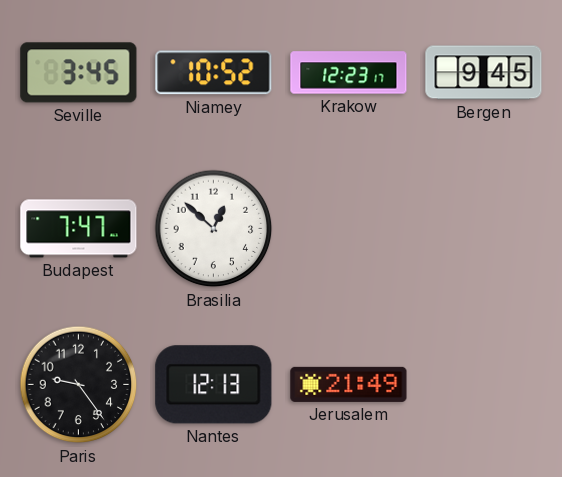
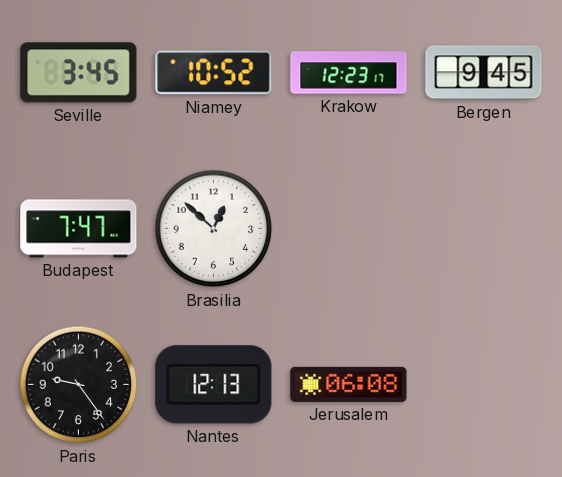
Jerusalem: 21:49 -> 06:08 (349, 384)
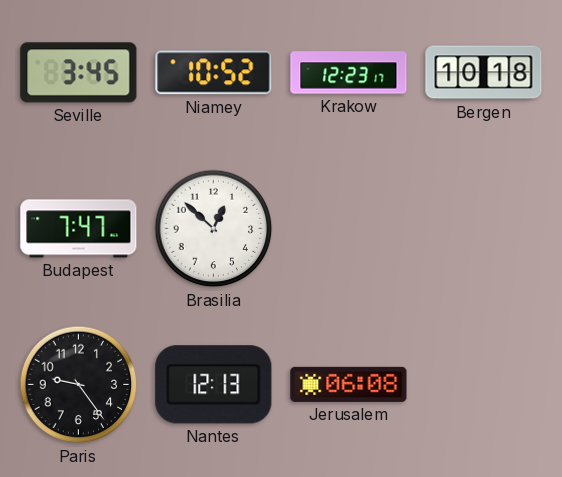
Bergen: 9:45 -> 10:18 (484, 73)
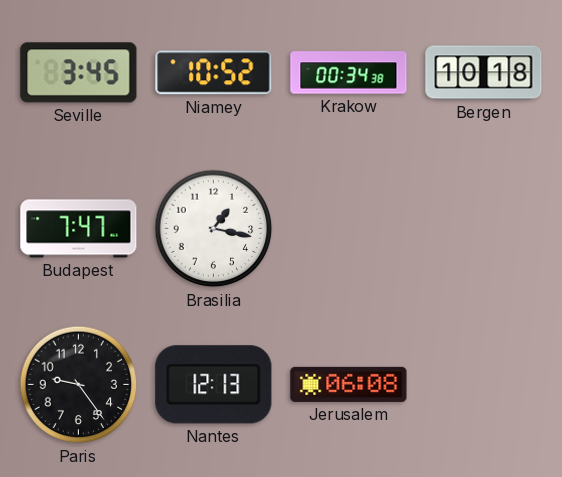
Krakow: 12:23 -> 00:34 (349, 73)
Brasilia: 12:52 -> 1:17 (214, 229)
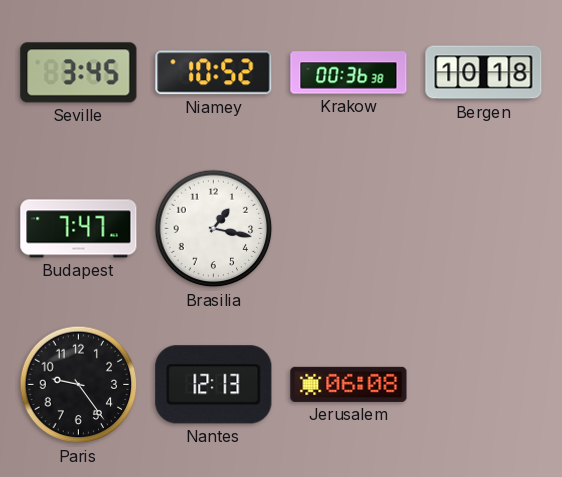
Krakow: 00:34 -> 00:36 (349, 73)
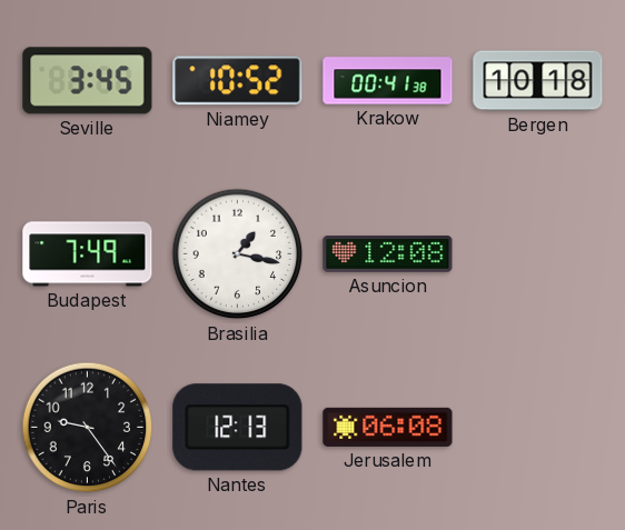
Krakow: 00:36 -> 00:41 (388, 81)
Budapest: 7:47 -> 7:49 (88, 254)
Asuncion: none -> 12:08 (388, 254)
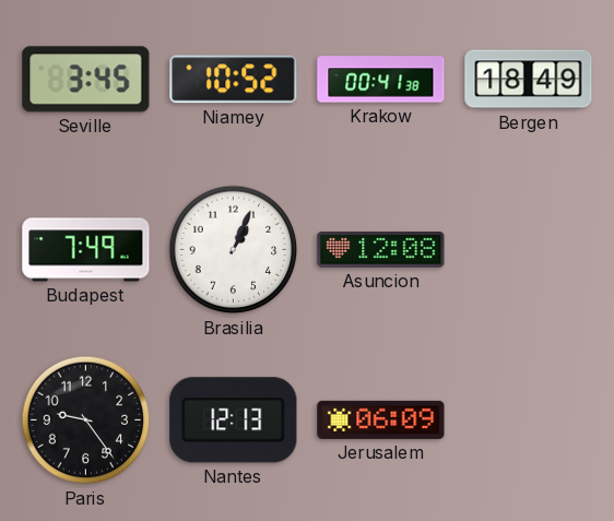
Bergen: 10:18 -> 18:49 (529, 80)
Brasilia: 1:17 -> 1:04 (234, 250)
Jerusalem: 06:08 -> 06:09 (381, 419)
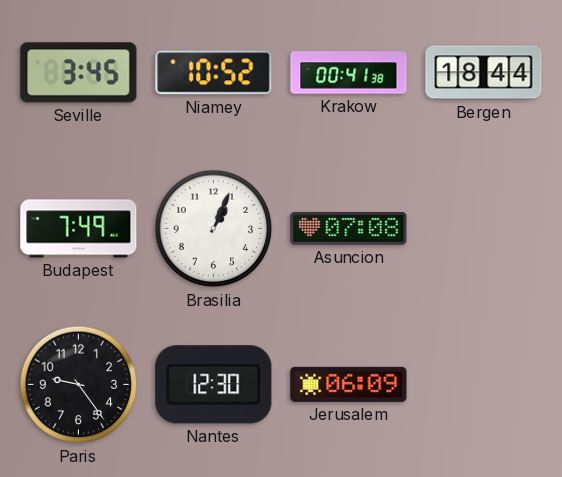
Bergen: 18:49 -> 18:44 (484, 73)
Asuncion: 12:08 -> 07:08 (349, 229)
Nantes: 12:13 -> 12:30 (214, 385)
